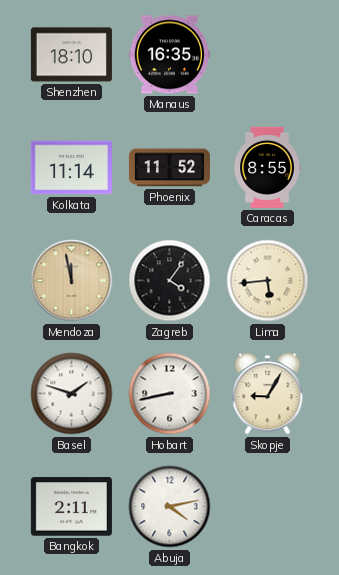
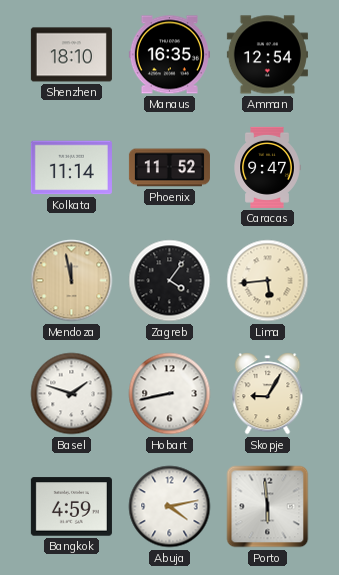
Amman: none -> 12:54 (267, 55)
Caracas: 8:55 -> 9:47 (267, 167)
Bangkok: 2:11 -> 4:59 (71, 507)
Porto: none -> 5:59 (268, 507)
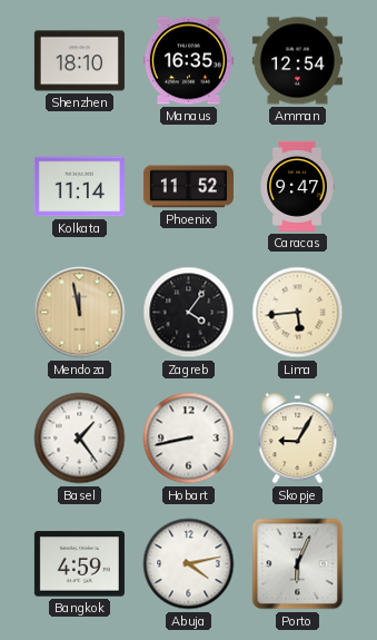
Basel: 1:48 -> 1:24 (80, 439)
Porto: 5:59 -> 6:04 (298, 564)
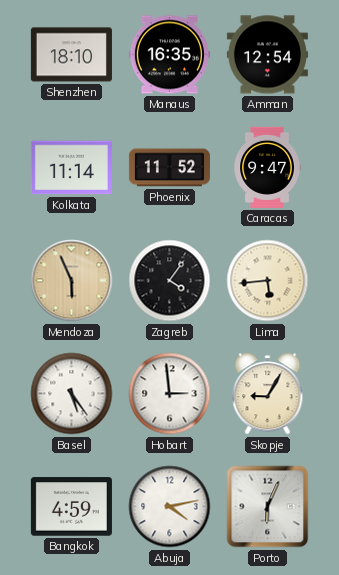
Mendoza: 11:58 -> 5:56 (72, 281)
Basel: 1:24 -> 5:24 (72, 394)
Hobart: 8:43 -> 2:59 (170, 394)
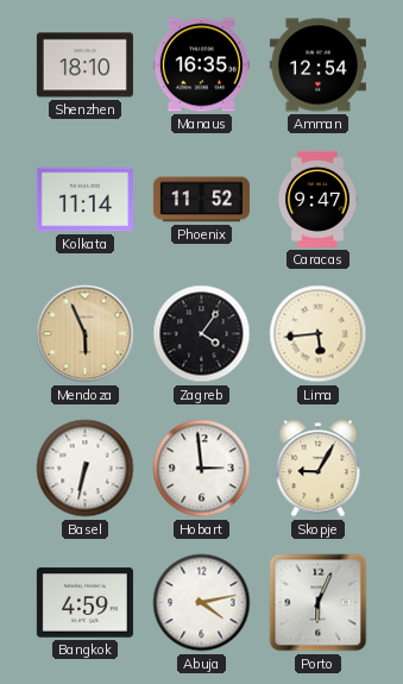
Basel: 5:24 -> 6:32 (86, 469)
